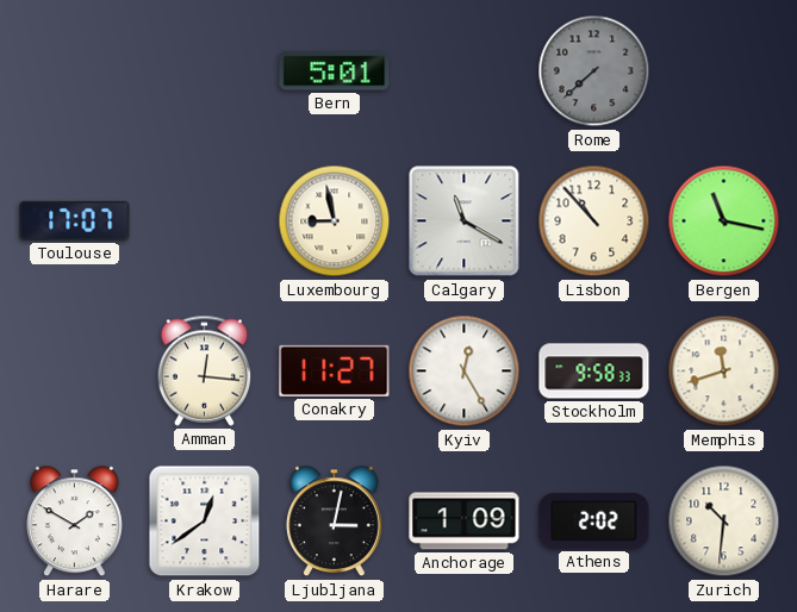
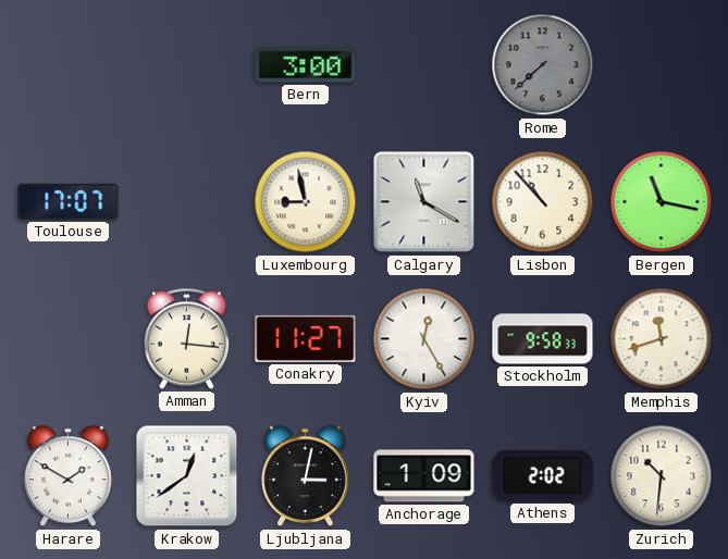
Bern: 5:01 -> 3:00 (306, 65)
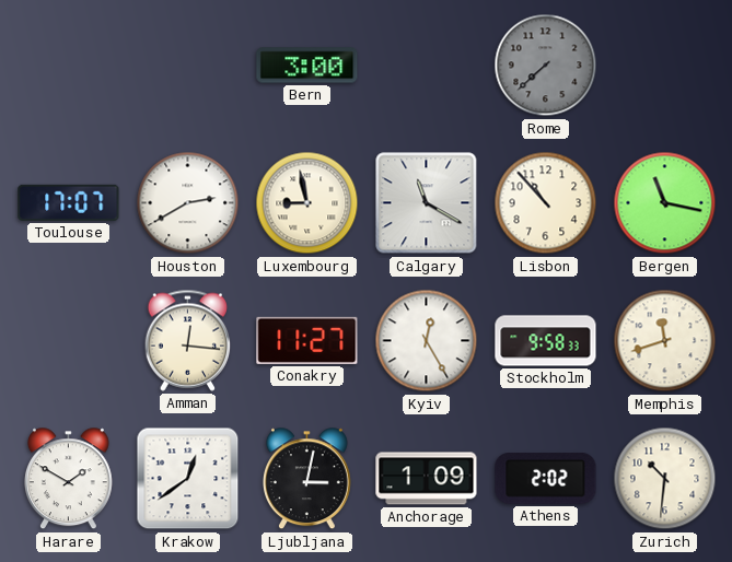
Houston: none -> 2:40 (188, 203)
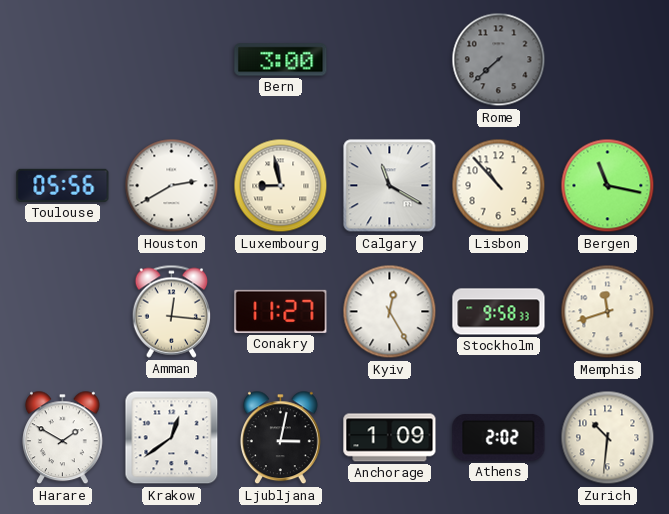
Toulouse: 17:07 -> 05:56 (63, 185)
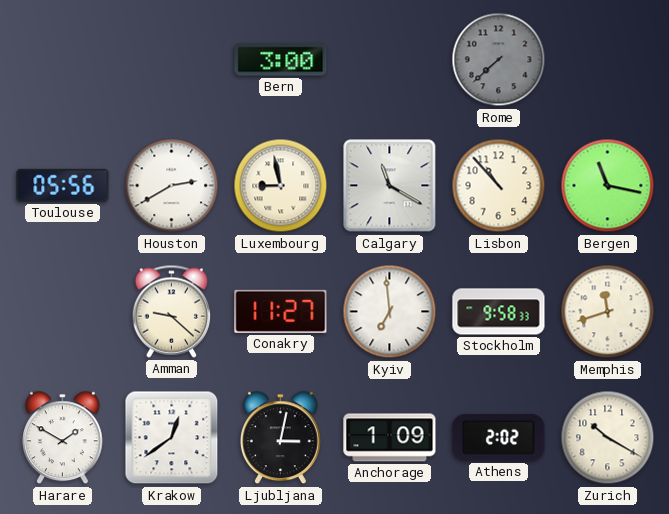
Amman: 12:16 -> 9:22 (172, 311)
Kyiv: 12:25 -> 6:59 (390, 312)
Zurich: 10:31 -> 10:20 (608, 438)
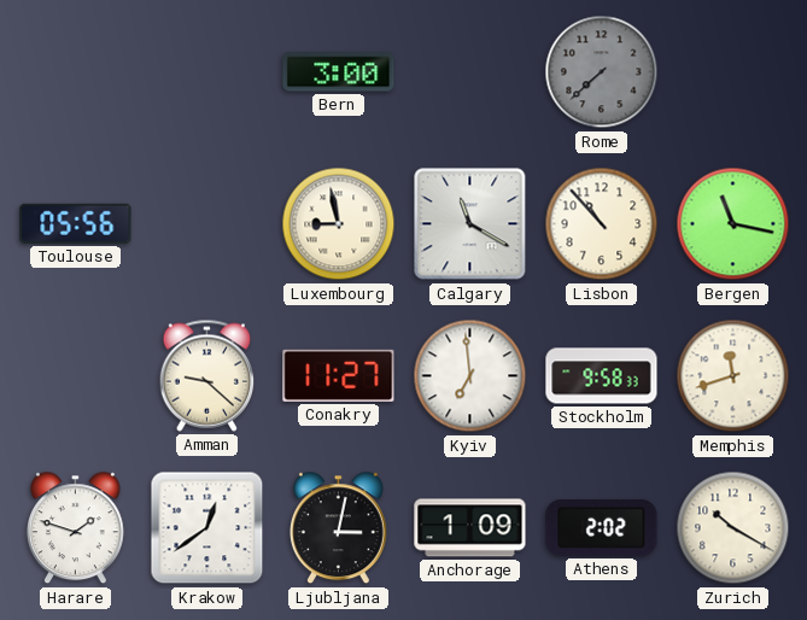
Houston: 2:40 -> none (172, 186)
Harare: 1:50 -> 1:48 (75, 528)
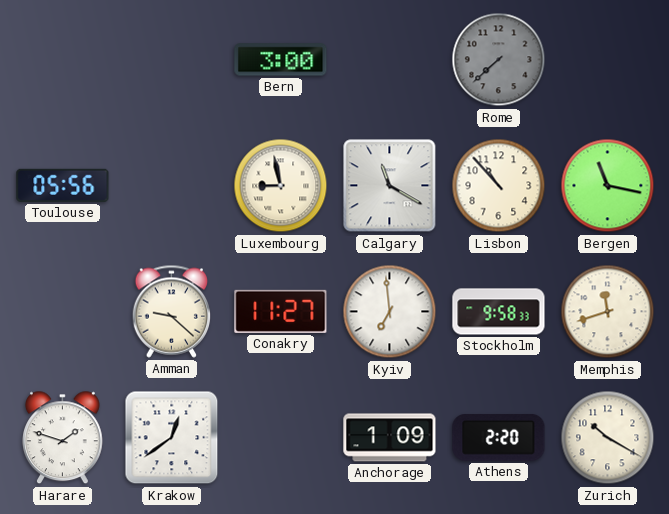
Ljubljana: 3:02 -> none (338, 528)
Athens: 2:02 -> 2:20 (499, 438)
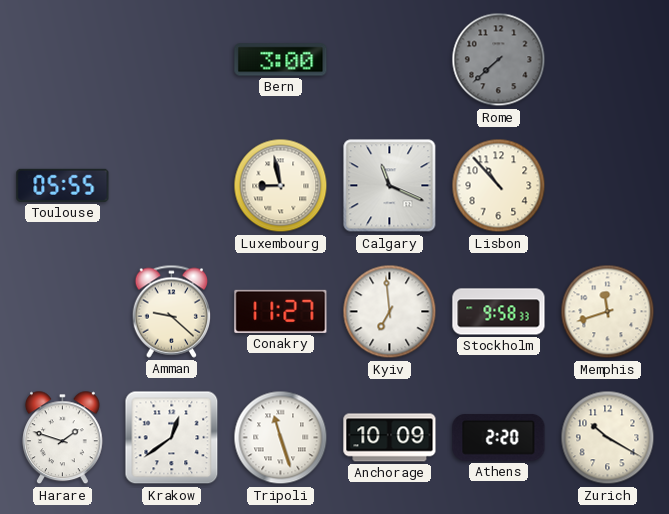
Toulouse: 05:56 -> 05:55 (63, 185)
Calgary: 11:20 -> 11:19 (390, 186)
Bergen: 11:17 -> none (608, 186)
Tripoli: none -> 11:27 (281, 438)
Anchorage: 1:09 -> 10:09 (390, 438)
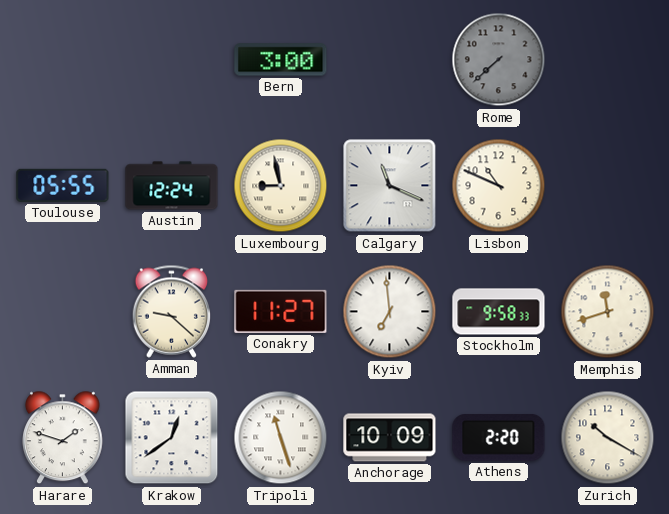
Austin: none -> 12:24 (172, 186)
Lisbon: 10:53 -> 10:49 (499, 186)
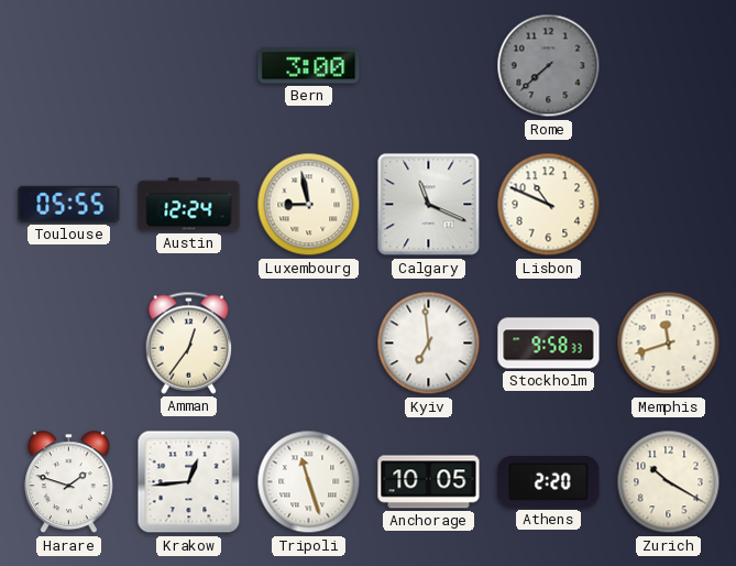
Amman: 9:22 -> 12:36 (189, 342)
Conakry: 11:27 -> none (281, 311)
Krakow: 12:39 -> 12:44 (189, 482)
Anchorage: 10:09 -> 10:05 (429, 482)
